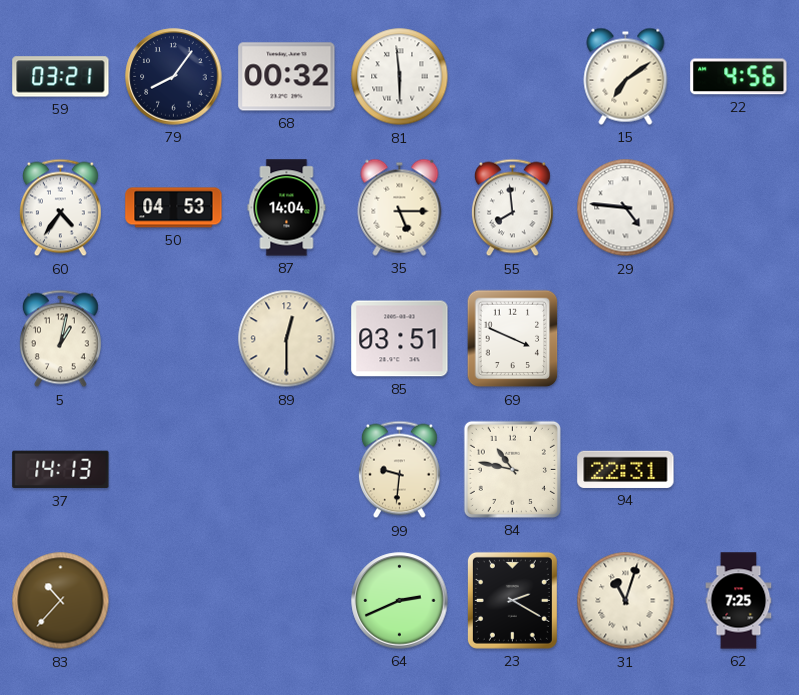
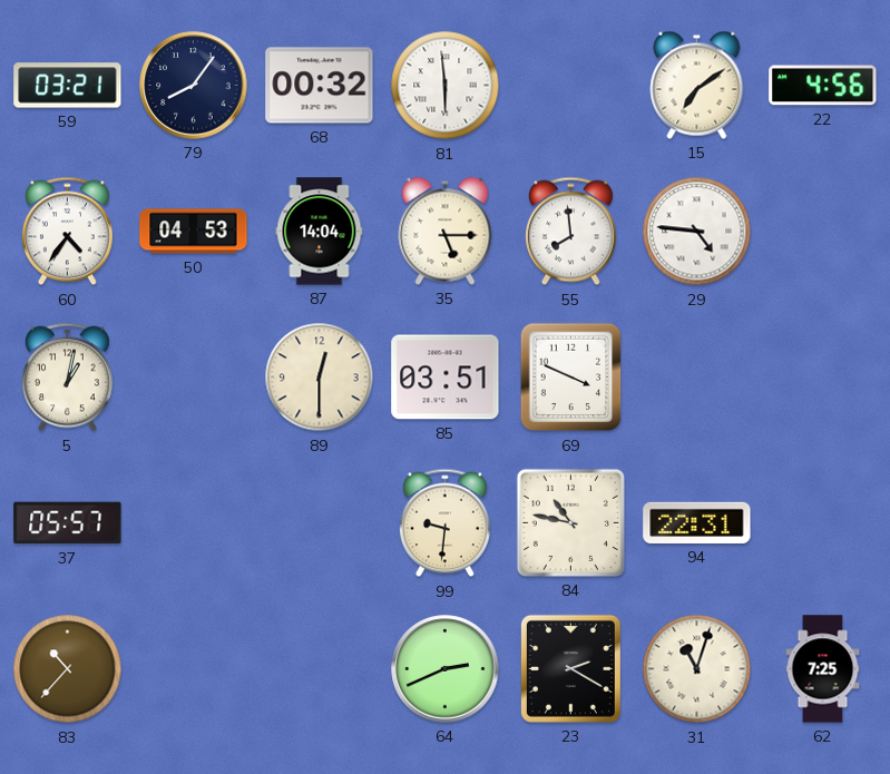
37: 14:13 -> 05:57 (68, 523)
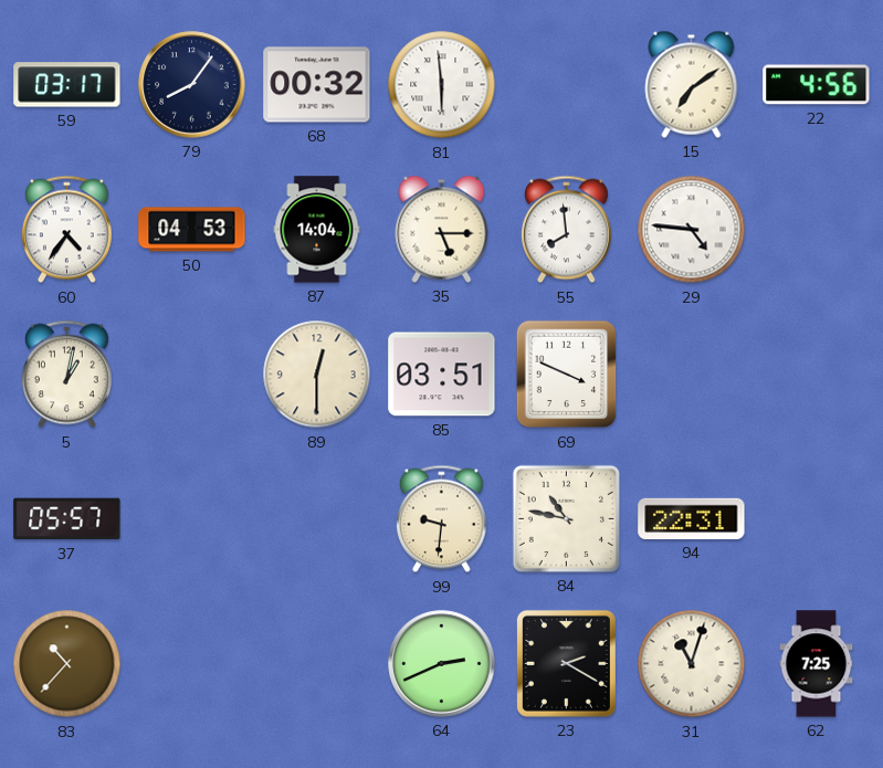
59: 03:21 -> 03:17 (67, 85)
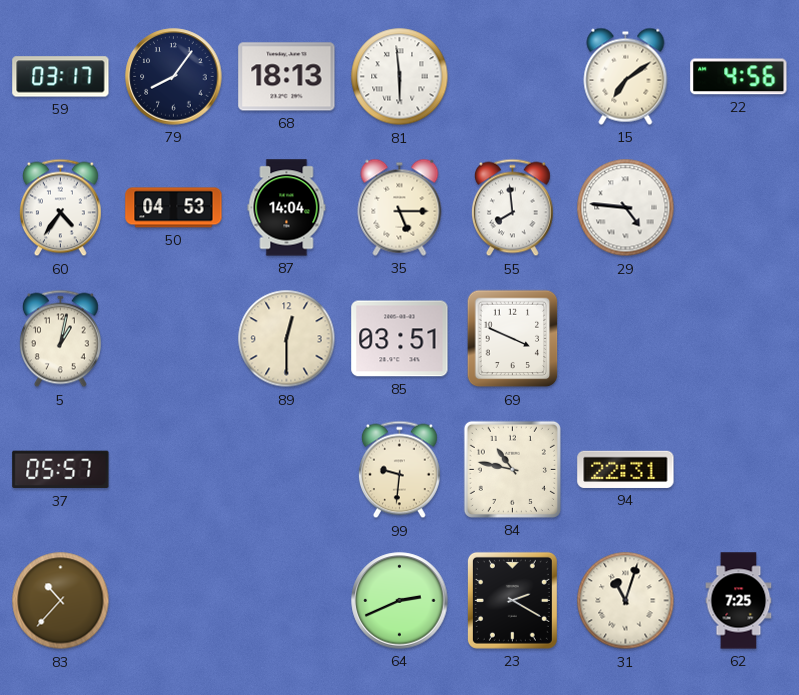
68: 00:32 -> 18:13 (287, 77)
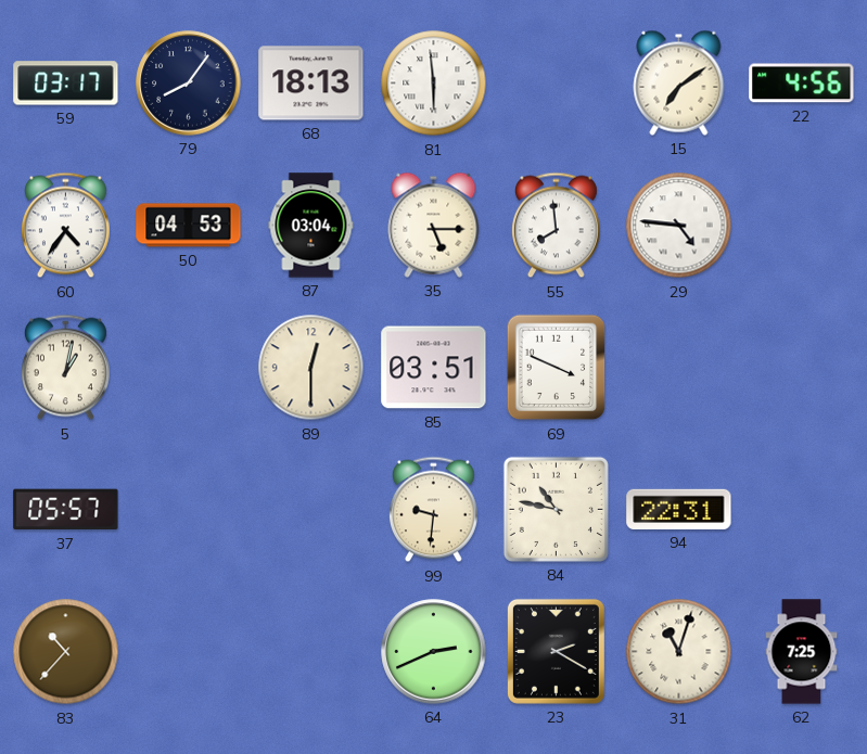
87: 14:04 -> 03:04 (311, 226)
